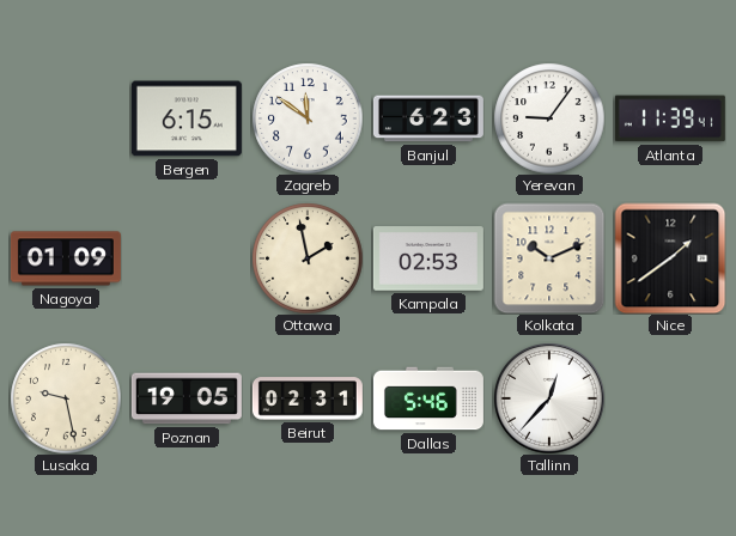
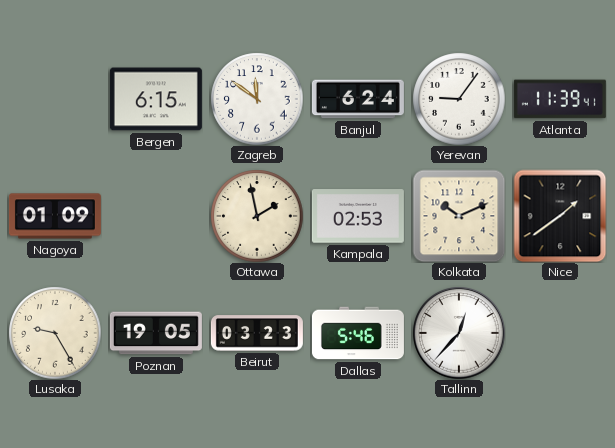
Banjul: 6:23 -> 6:24 (358, 99)
Lusaka: 9:28 -> 9:25 (55, 333)
Beirut: 02:31 -> 03:23 (257, 333)
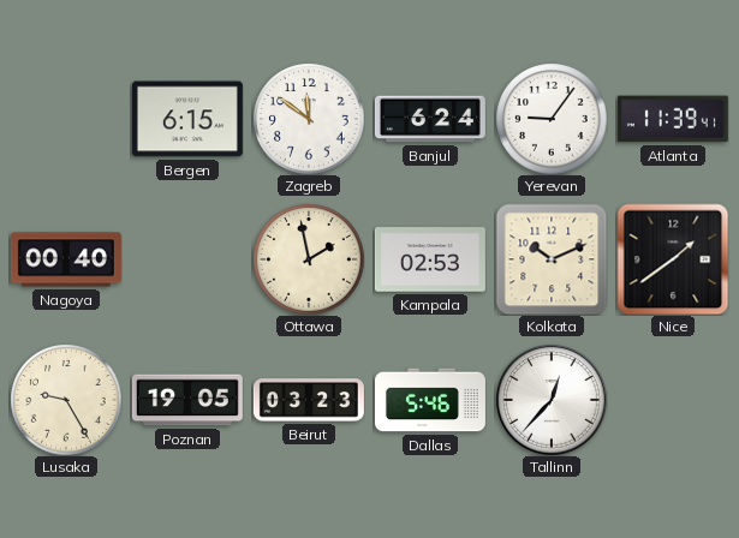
Nagoya: 01:09 -> 00:40 (66, 259)
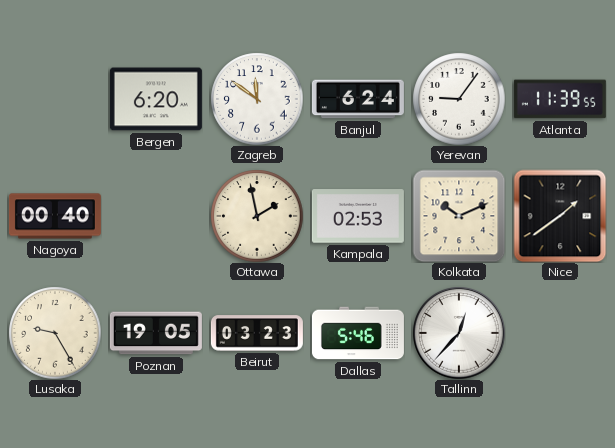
Bergen: 6:15 -> 6:20 (156, 99)
Atlanta: 11:39:41 -> 11:39:55 (560, 99)
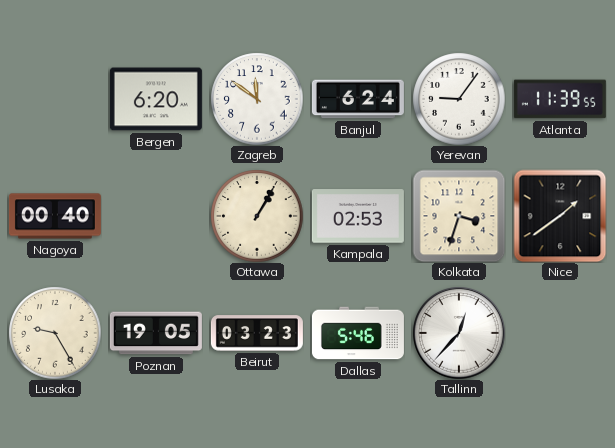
Ottawa: 1:58 -> 1:05 (257, 216)
Kolkata: 10:11 -> 3:33 (459, 216)
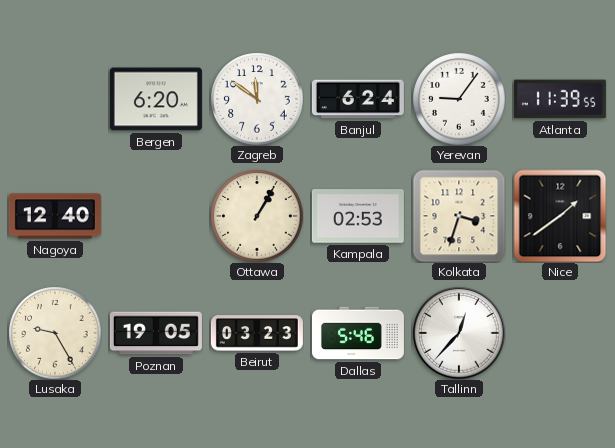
Nagoya: 00:40 -> 12:40 (55, 216)
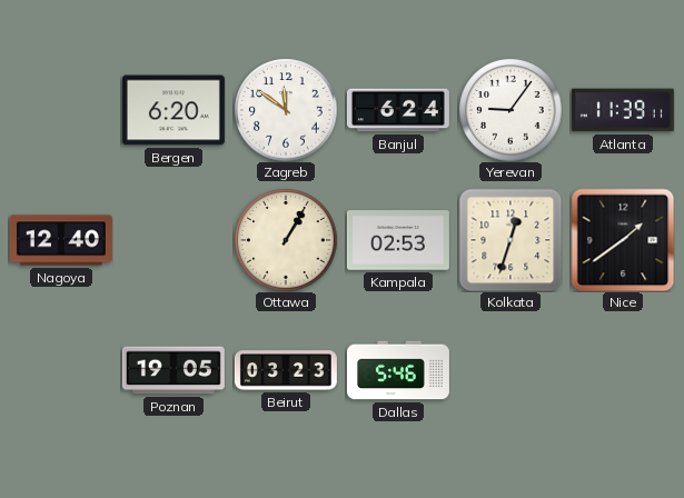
Atlanta: 11:39:55 -> 11:39:11 (623, 110)
Kolkata: 3:33 -> 12:33 (510, 240)
Lusaka: 9:25 -> none (55, 333)
Tallinn: 12:37 -> none (459, 333)
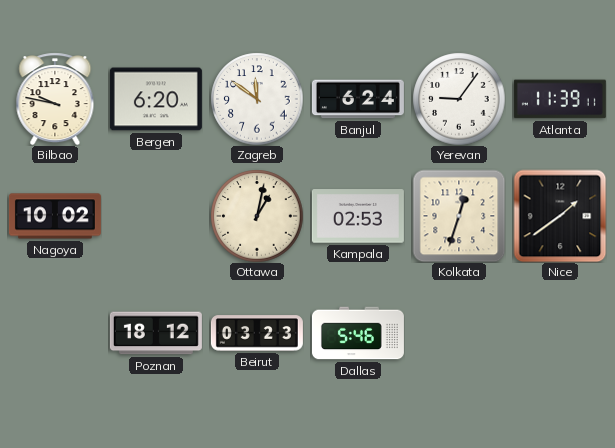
Bilbao: none -> 9:47 (55, 99)
Nagoya: 12:40 -> 10:02 (55, 216)
Ottawa: 1:05 -> 1:02 (257, 216)
Poznan: 19:05 -> 18:12 (156, 333)
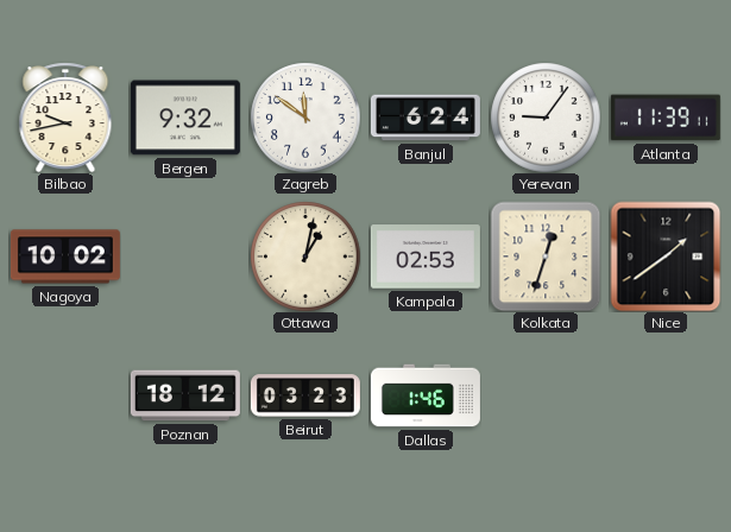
Bilbao: 9:47 -> 9:43 (65, 118)
Bergen: 6:20 -> 9:32 (185, 118)
Dallas: 5:46 -> 1:46 (426, 395)
